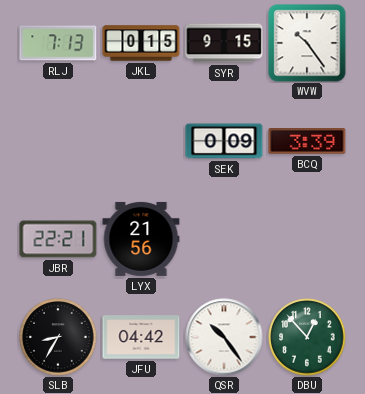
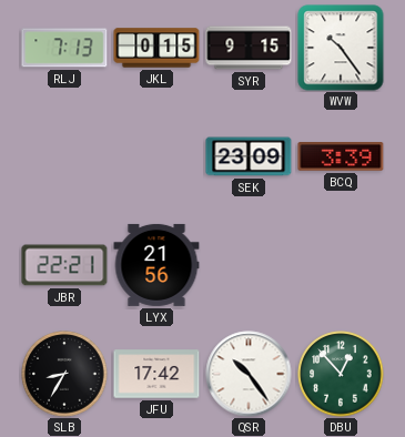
SEK: 0:09 -> 23:09 (249, 156)
JFU: 04:42 -> 17:42 (156, 374)
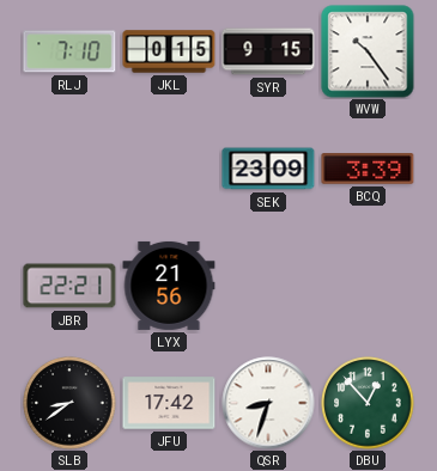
RLJ: 7:13 -> 7:10 (69, 51)
SLB: 8:35 -> 8:39 (69, 403)
QSR: 10:24 -> 8:33 (268, 403)
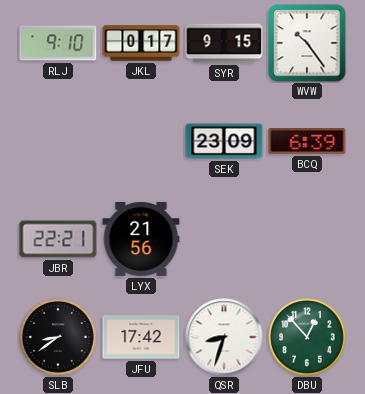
RLJ: 7:10 -> 9:10 (58, 43)
JKL: 0:15 -> 0:17 (141, 43)
BCQ: 3:39 -> 6:39 (307, 142)
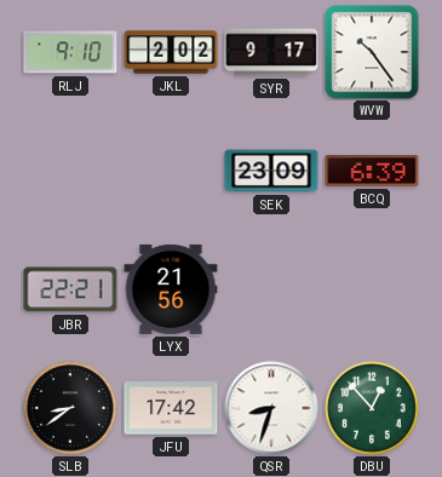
JKL: 0:17 -> 2:02 (171, 52)
SYR: 9:15 -> 9:17 (271, 52)
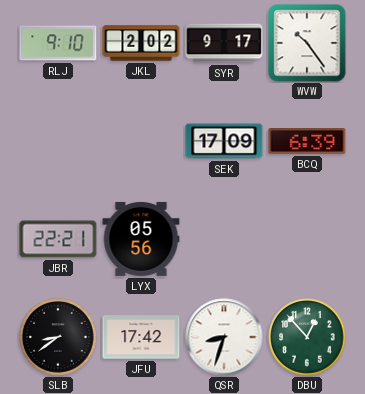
SEK: 23:09 -> 17:09 (224, 141)
LYX: 21:56 -> 05:56 (141, 239)
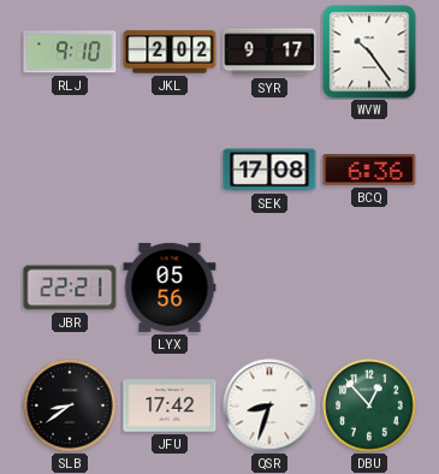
SEK: 17:09 -> 17:08 (269, 170)
BCQ: 6:39 -> 6:36 (369, 171)
